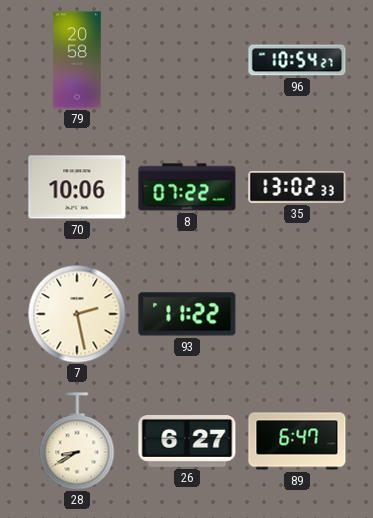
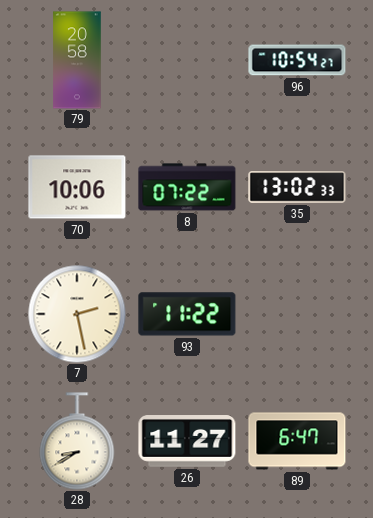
26: 6:27 -> 11:27 (187, 442)
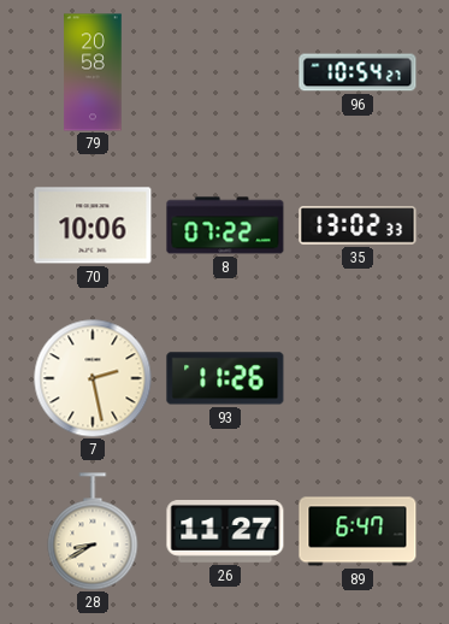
93: 11:22 -> 11:26 (225, 378)
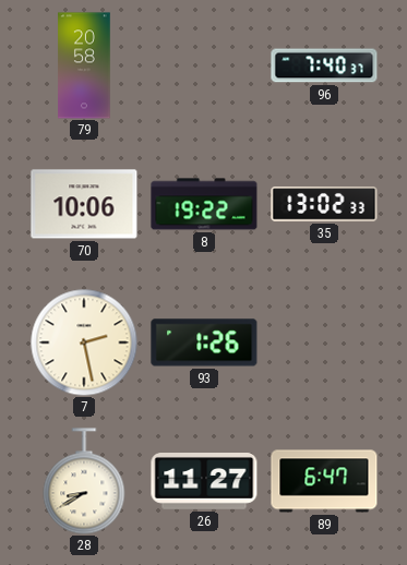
96: 10:54 -> 7:40 (324, 65)
8: 07:22 -> 19:22 (204, 204)
93: 11:26 -> 1:26 (204, 342)
